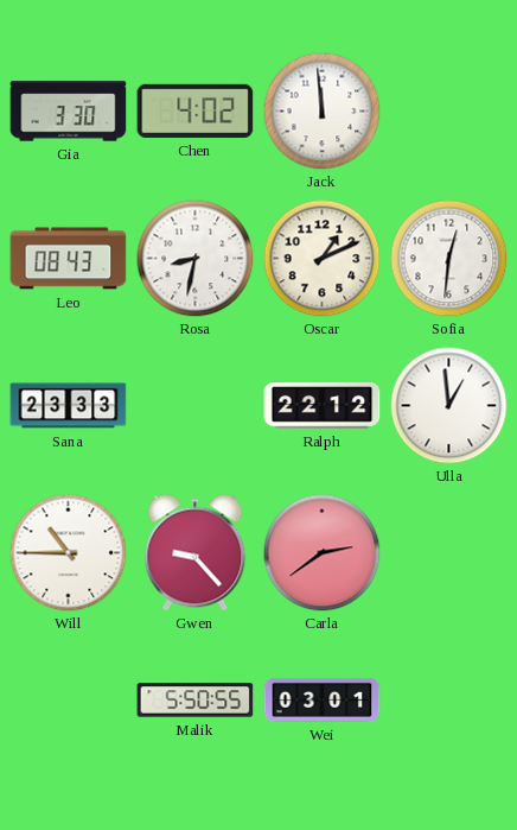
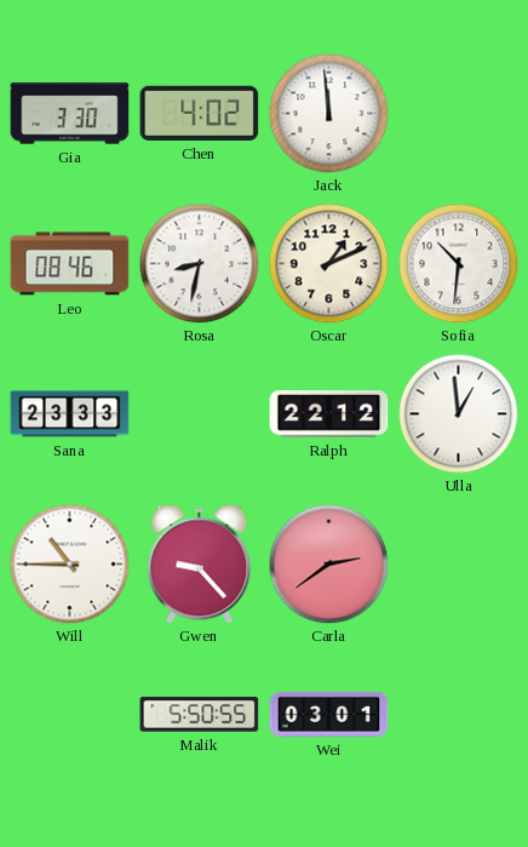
Leo: 08:43 -> 08:46 (70, 264)
Sofia: 12:31 -> 10:31 (459, 264)
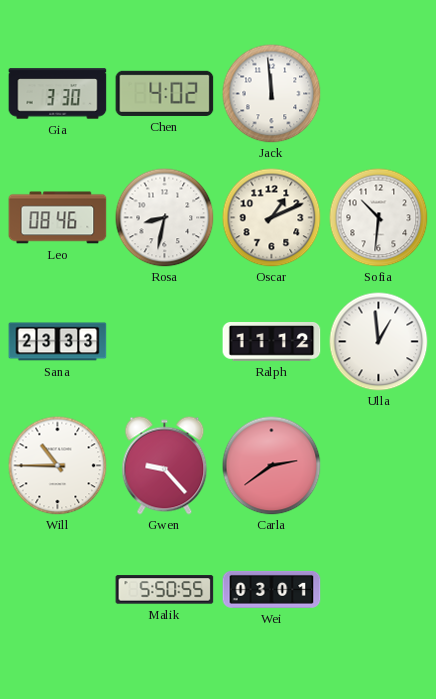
Ralph: 22:12 -> 11:12 (272, 342)
